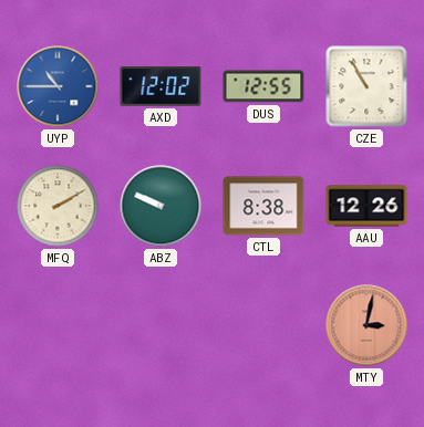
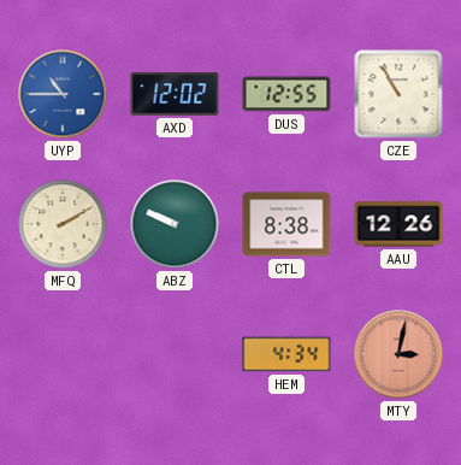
HEM: none -> 4:34 (286, 354)
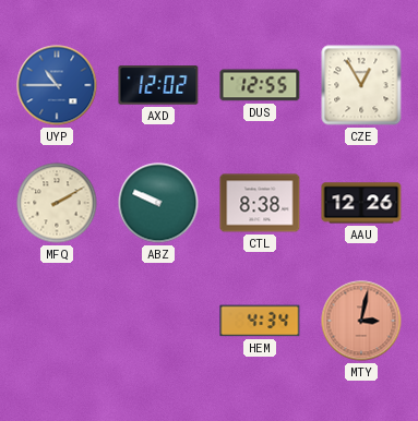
CZE: 10:55 -> 12:55 (361, 85)
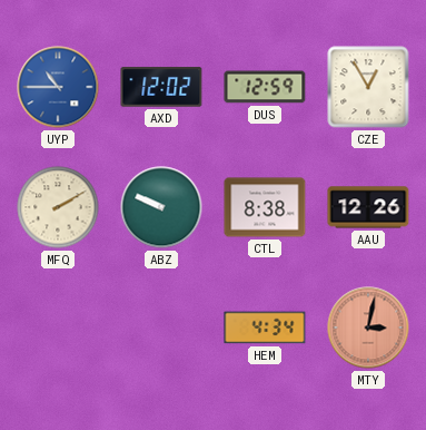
DUS: 12:55 -> 12:59 (265, 87)
